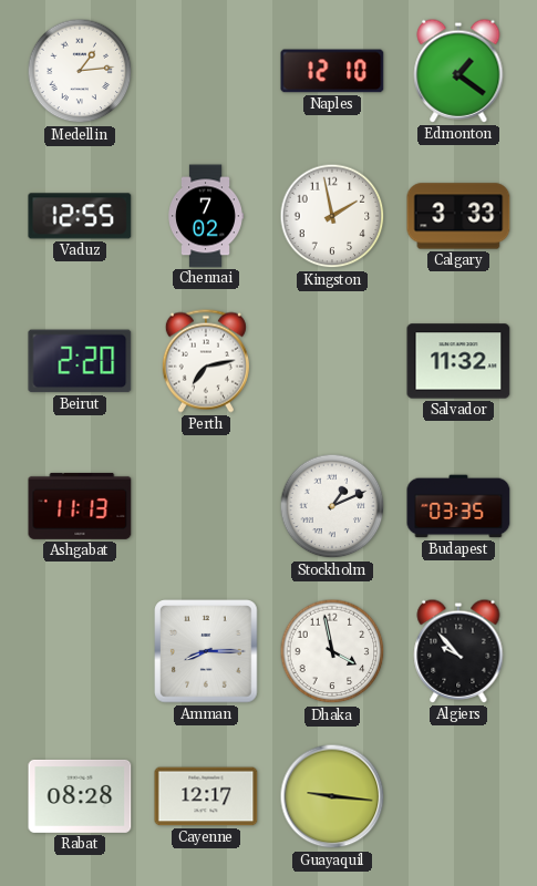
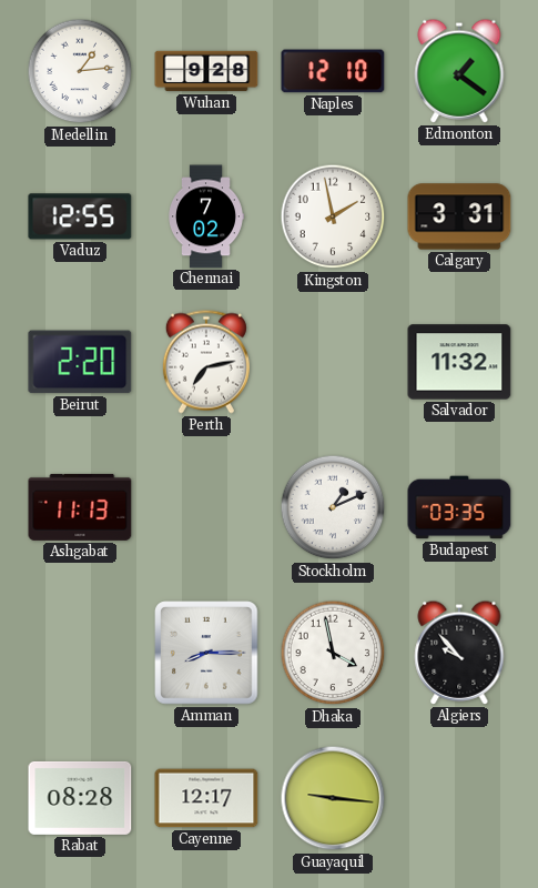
Wuhan: none -> 9:28 (206, 71)
Calgary: 3:33 -> 3:31 (459, 216)
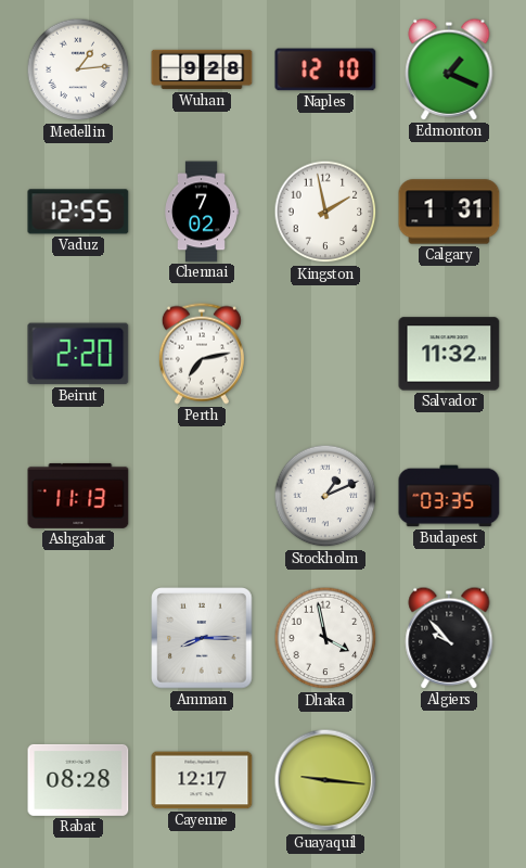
Edmonton: 1:21 -> 1:19 (449, 69)
Calgary: 3:31 -> 1:31 (449, 212)
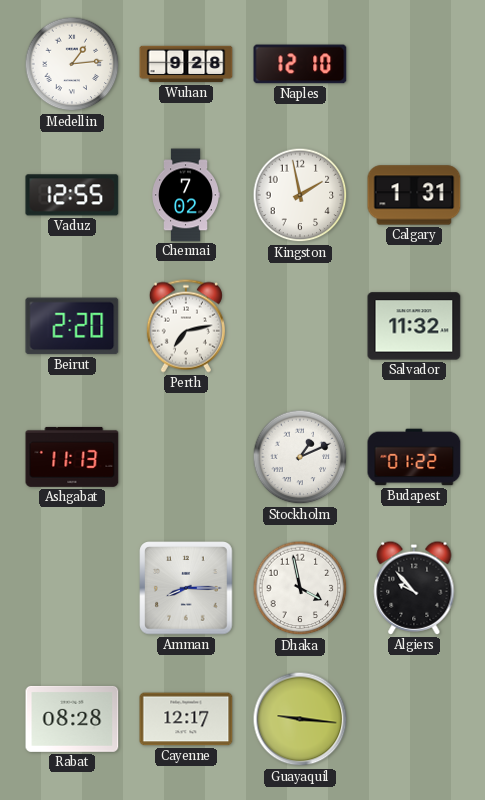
Edmonton: 1:19 -> none (449, 69)
Budapest: 03:35 -> 01:22 (414, 457)
